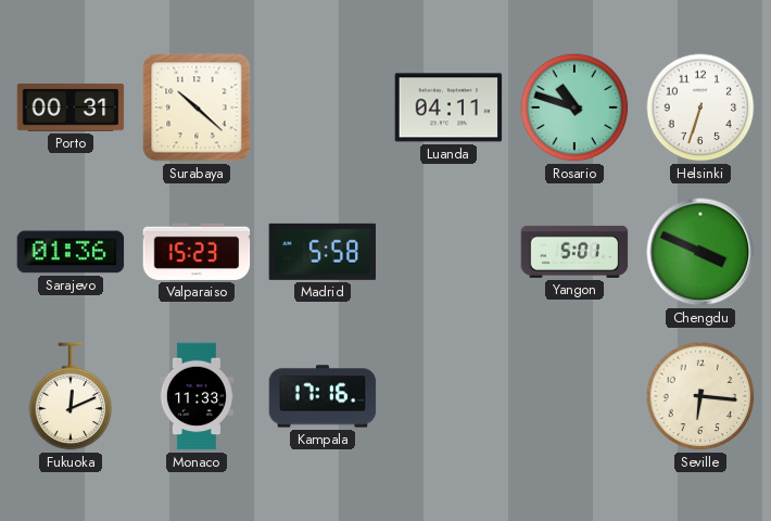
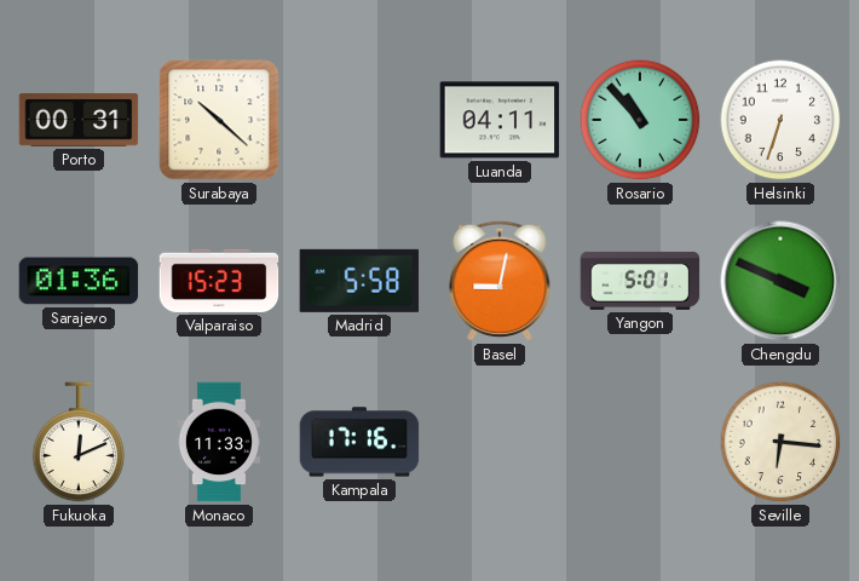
Rosario: 10:48 -> 10:53 (640, 120)
Basel: none -> 9:02 (500, 281)
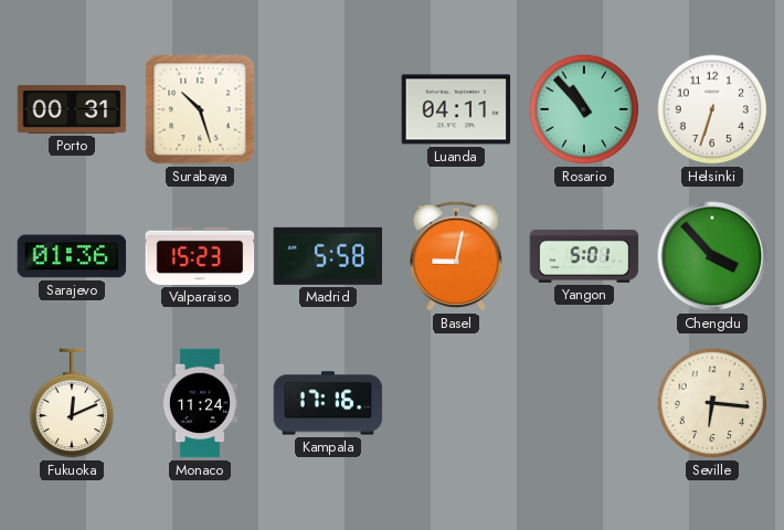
Surabaya: 10:22 -> 10:27 (200, 109)
Chengdu: 3:49 -> 3:53 (712, 256)
Monaco: 11:33 -> 11:24 (200, 403)
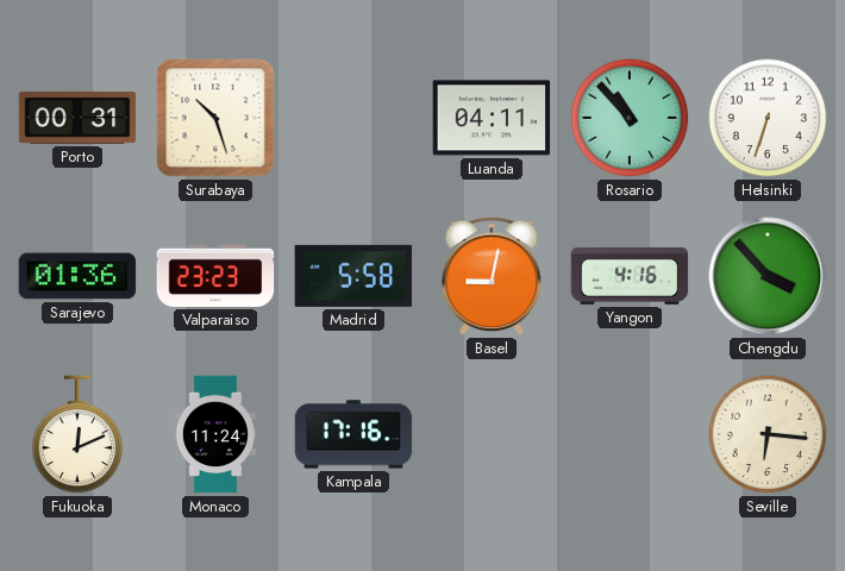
Valparaiso: 15:23 -> 23:23 (215, 276)
Yangon: 5:01 -> 4:16 (630, 276)
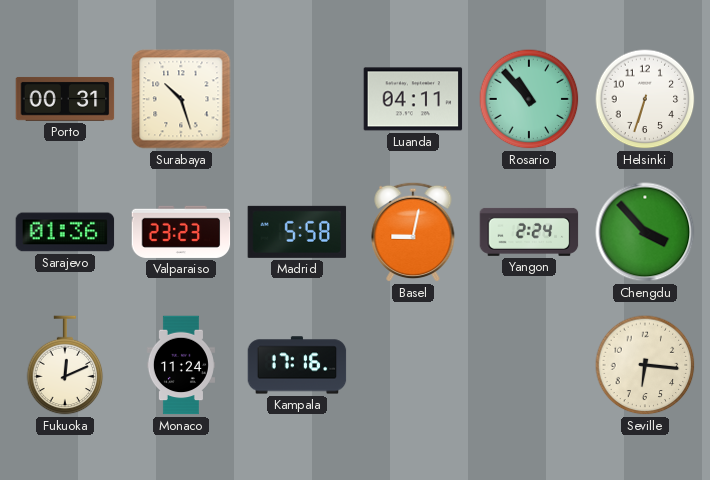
Yangon: 4:16 -> 2:24 (529, 232)
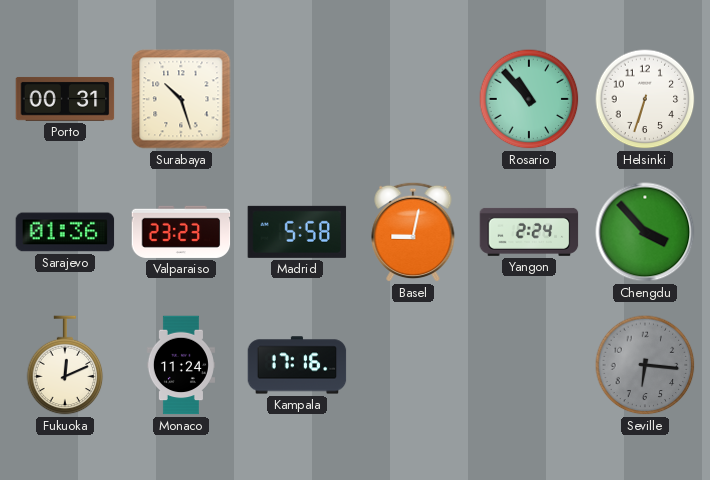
Luanda: 04:11 -> none (413, 99)
Seville dial: cream -> grey (645, 365)
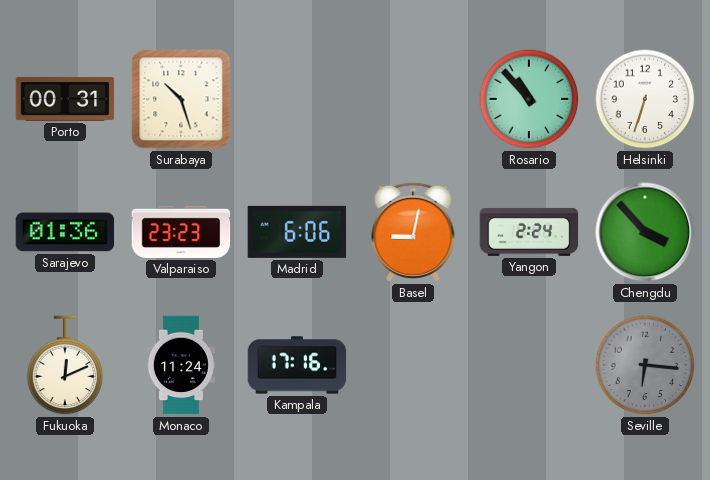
Madrid: 5:58 -> 6:06 (297, 232)
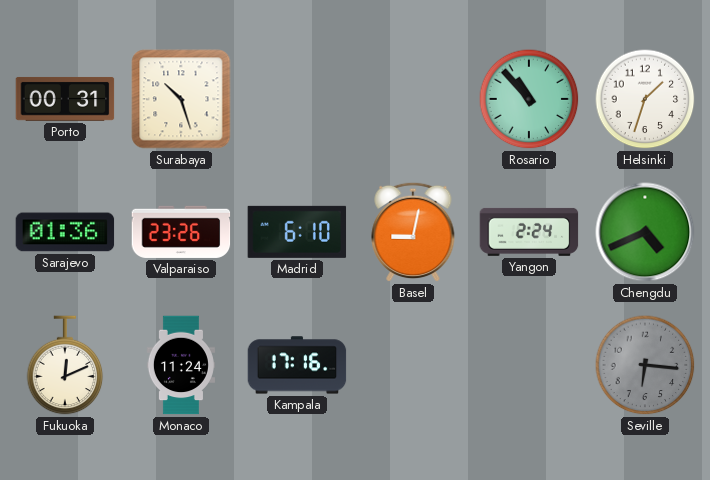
Helsinki: 6:33 -> 1:33 (645, 99)
Valparaiso: 23:23 -> 23:26 (181, 232)
Madrid: 6:06 -> 6:10 (297, 232)
Chengdu: 3:53 -> 4:41 (645, 232)
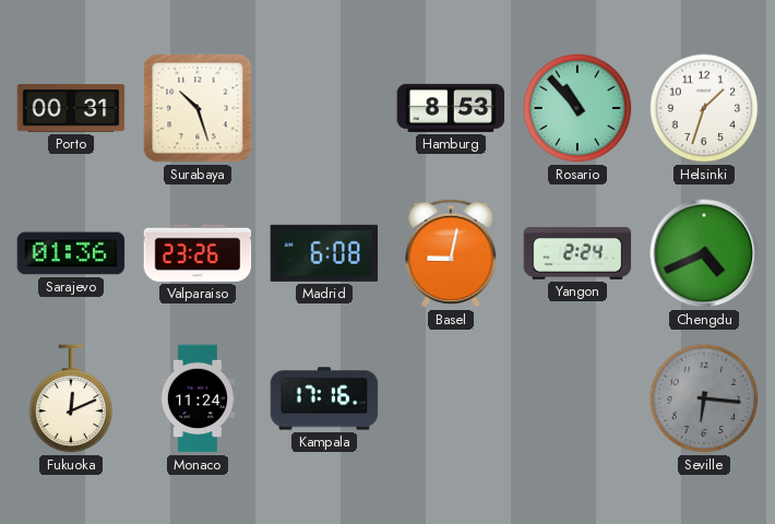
Hamburg: none -> 8:53 (451, 108)
Madrid: 6:10 -> 6:08 (324, 253)
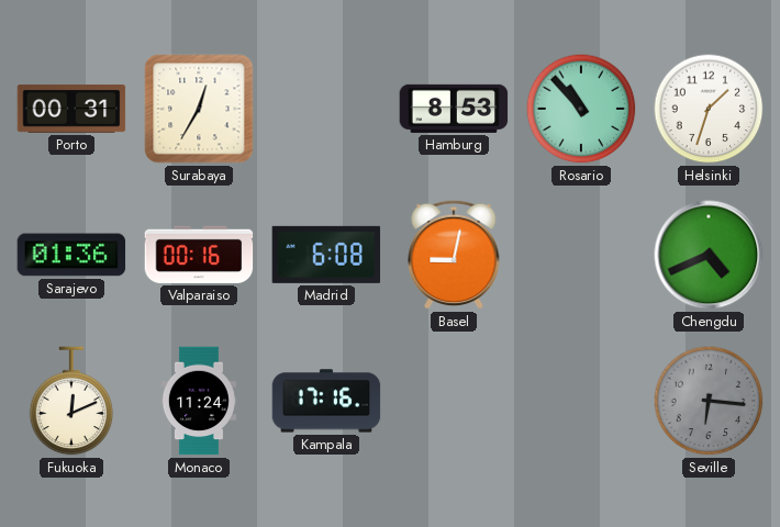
Surabaya: 10:27 -> 12:35 (199, 109)
Valparaiso: 23:26 -> 00:16 (199, 255)
Yangon: 2:24 -> none (577, 253)
